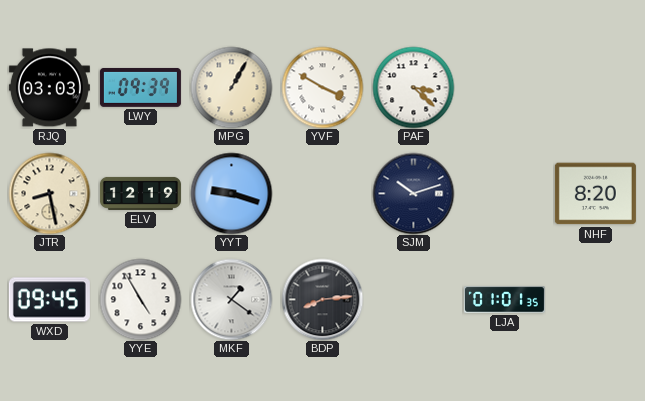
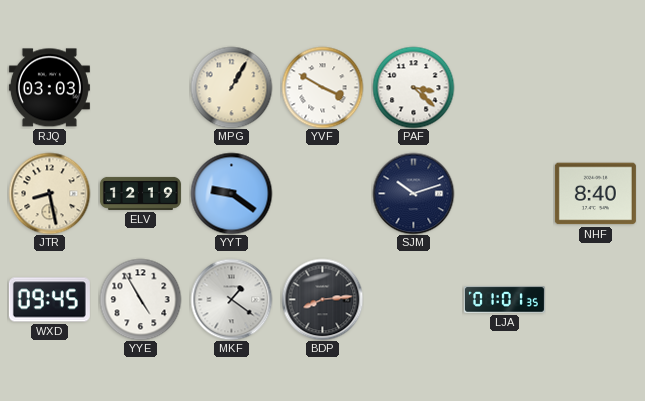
LWY: 09:39 -> none (140, 87)
YYT: 9:18 -> 9:21 (231, 193)
NHF: 8:20 -> 8:40 (595, 194)
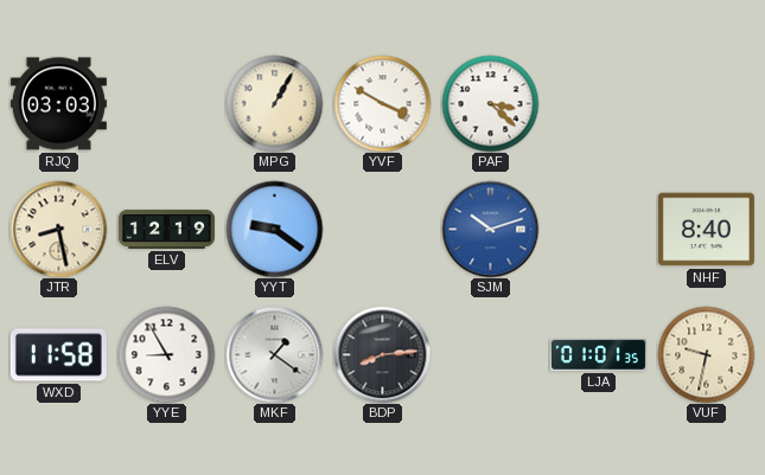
SJM dial: navy -> blue (490, 229)
WXD: 09:45 -> 11:58 (58, 355)
YYE: 4:55 -> 8:55 (166, 354)
VUF: none -> 9:32 (706, 354)
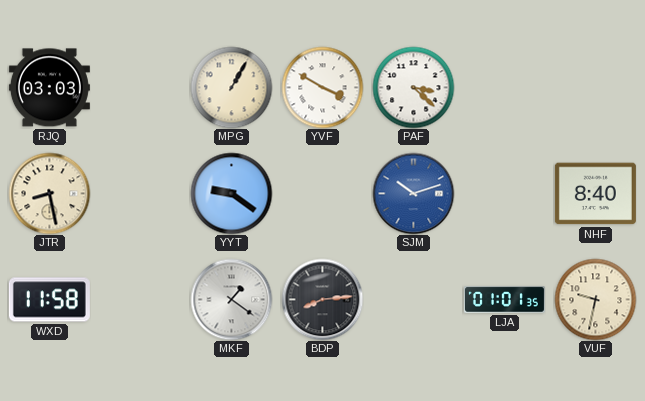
ELV: 12:19 -> none (166, 229)
YYE: 8:55 -> none (166, 354)
